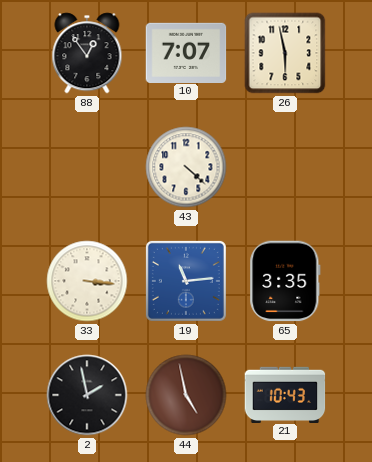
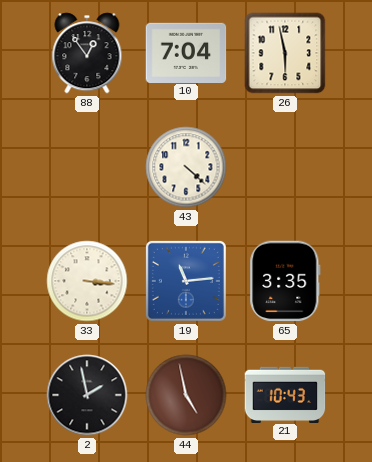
10: 7:07 -> 7:04 (186, 52)
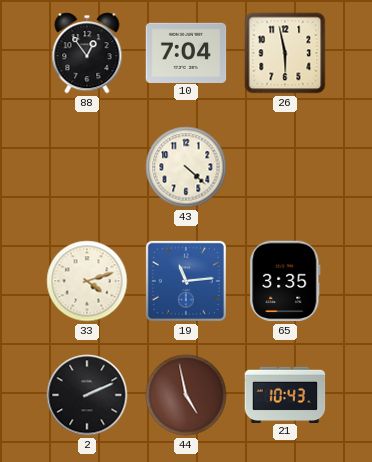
33: 3:16 -> 4:12 (87, 281)
2: 1:58 -> 2:11 (87, 395)
